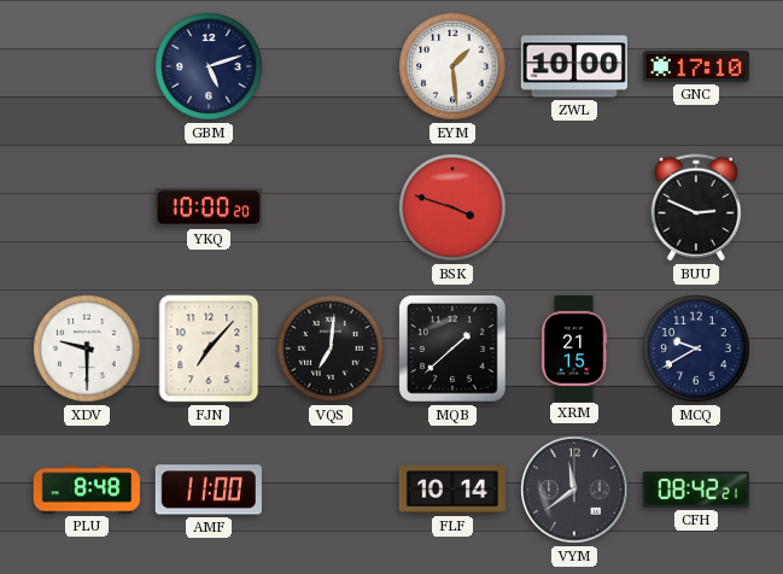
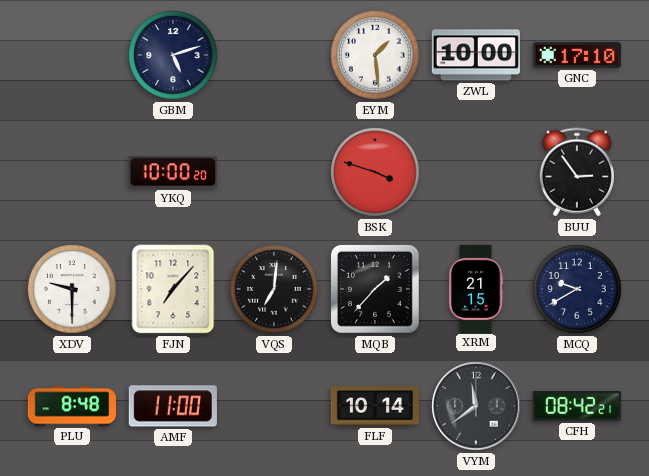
BUU: 2:49 -> 2:54 (576, 172)
MQB: 1:38 -> 1:37 (375, 289)
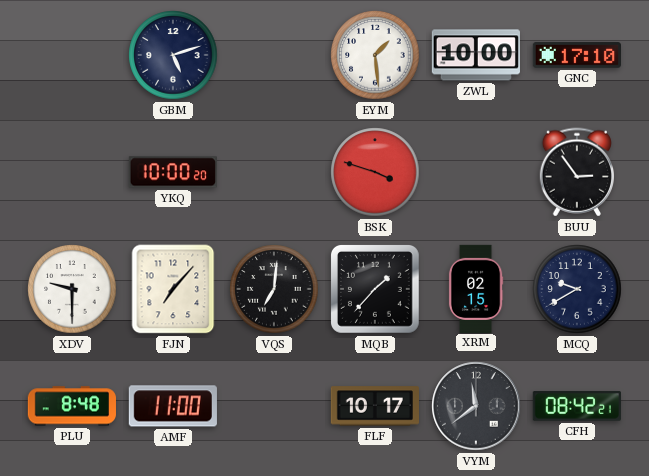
XRM: 21:15 -> 02:15 (476, 288)
FLF: 10:14 -> 10:17 (375, 406)
